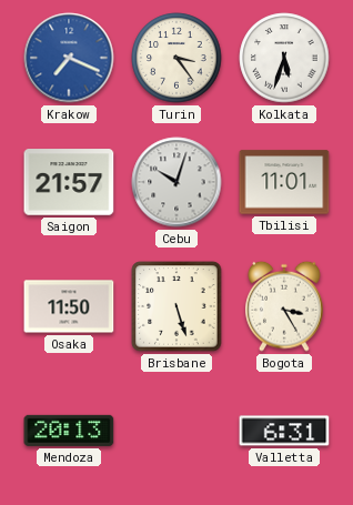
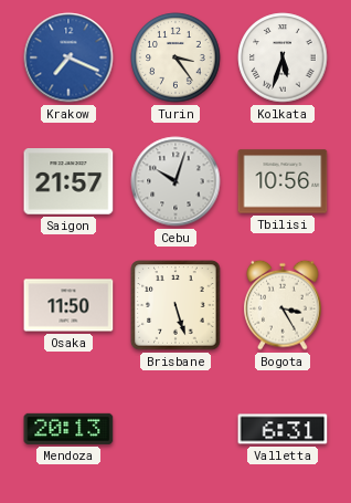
Tbilisi: 11:01 -> 10:56 (283, 181)
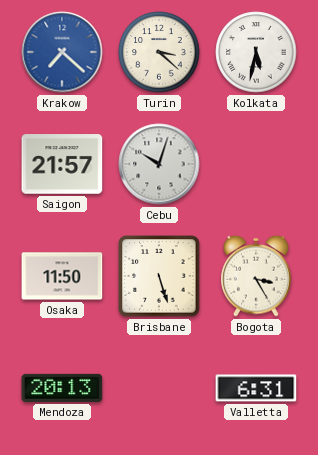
Krakow: 7:19 -> 7:22 (62, 52)
Turin: 3:24 -> 3:22 (159, 52)
Kolkata: 5:33 -> 5:32 (256, 52)
Tbilisi: 10:56 -> none (283, 181)
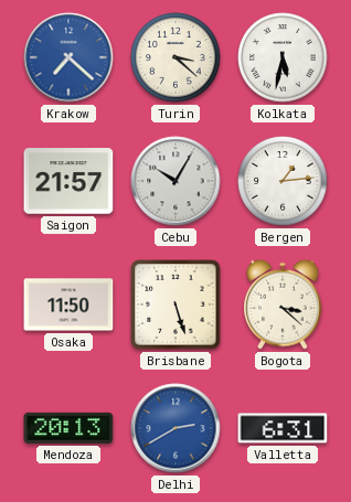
Cebu: 10:03 -> 10:05 (175, 181)
Bergen: none -> 1:14 (283, 181)
Bogota: 3:25 -> 3:22 (283, 305)
Delhi: none -> 2:40 (175, 428)
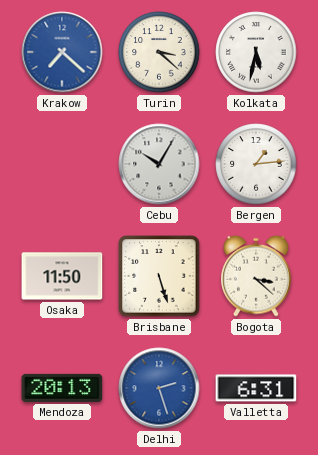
Saigon: 21:57 -> none (68, 181)
Delhi: 2:40 -> 2:27 (159, 388)
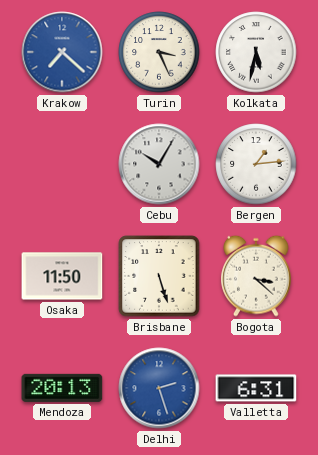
Turin: 3:22 -> 3:26 (159, 52)
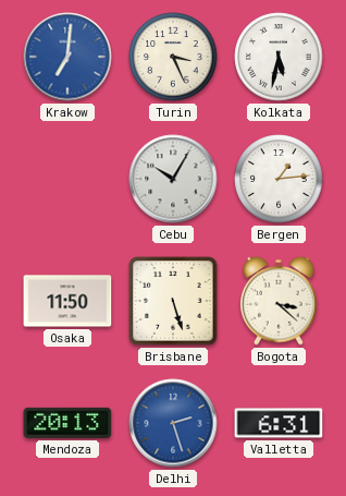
Krakow: 7:22 -> 7:01 (67, 57)
